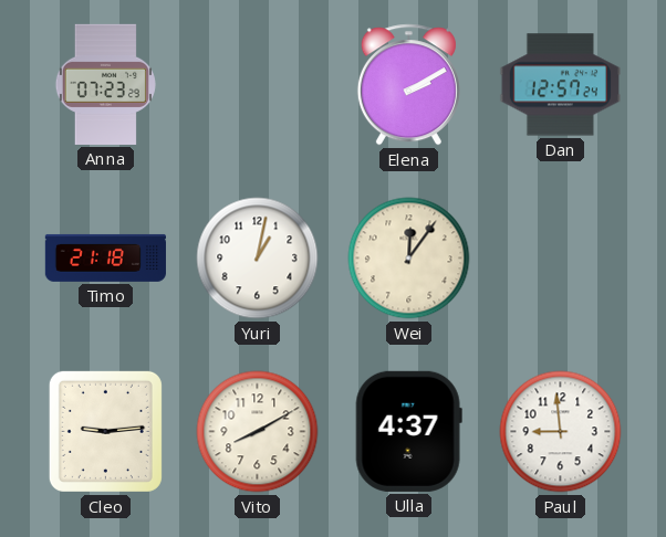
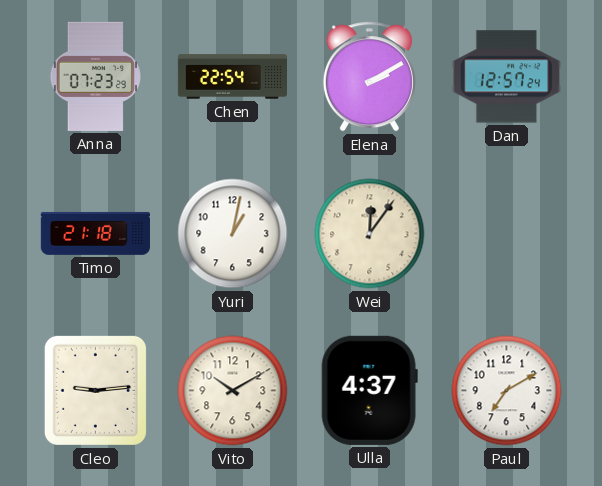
Chen: none -> 22:54 (232, 77)
Vito: 8:10 -> 10:10 (233, 391)
Paul: 8:59 -> 7:10 (507, 391)
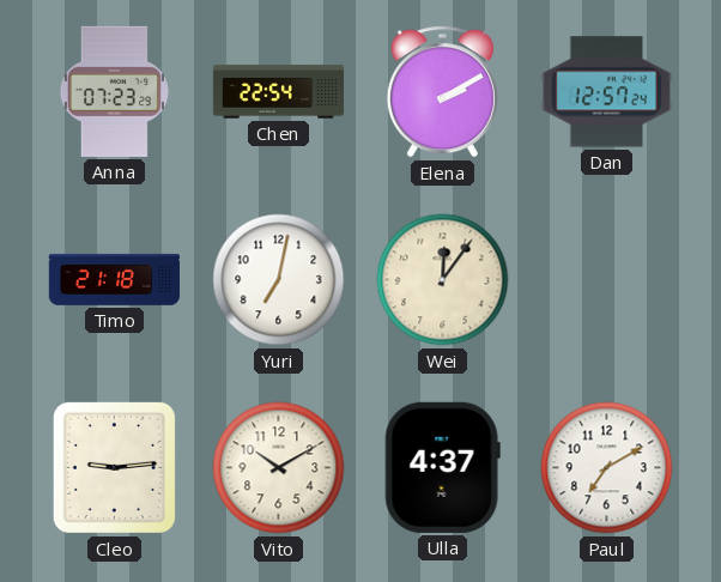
Yuri: 1:02 -> 7:02 (279, 280)
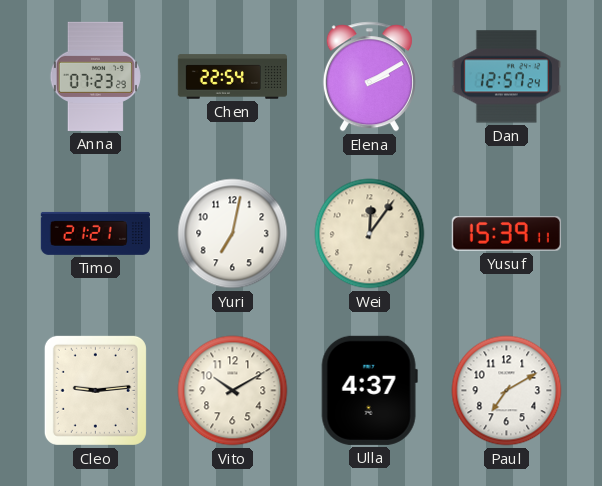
Timo: 21:18 -> 21:21 (95, 233)
Yusuf: none -> 15:39 (506, 234)
